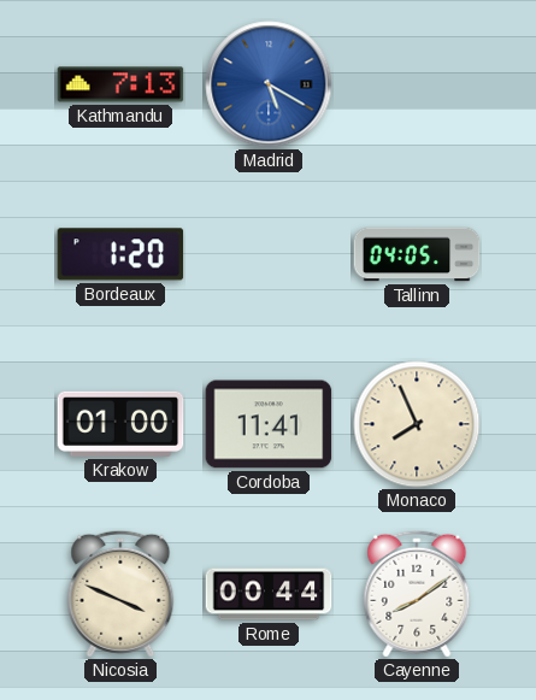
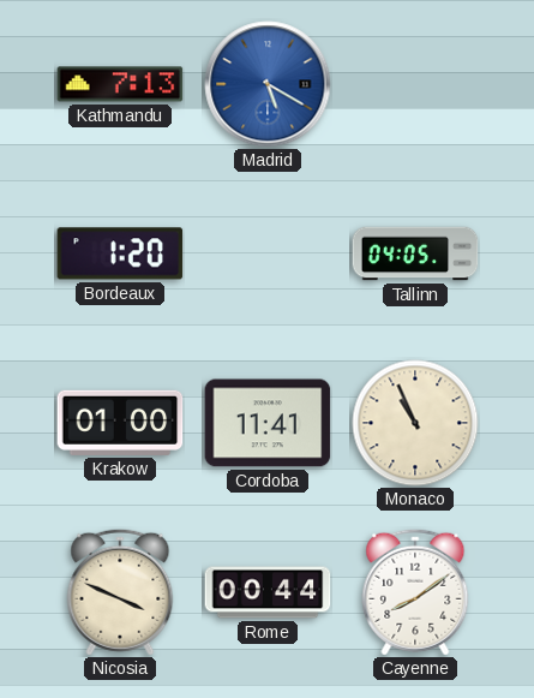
Monaco: 7:56 -> 10:56 (415, 423)
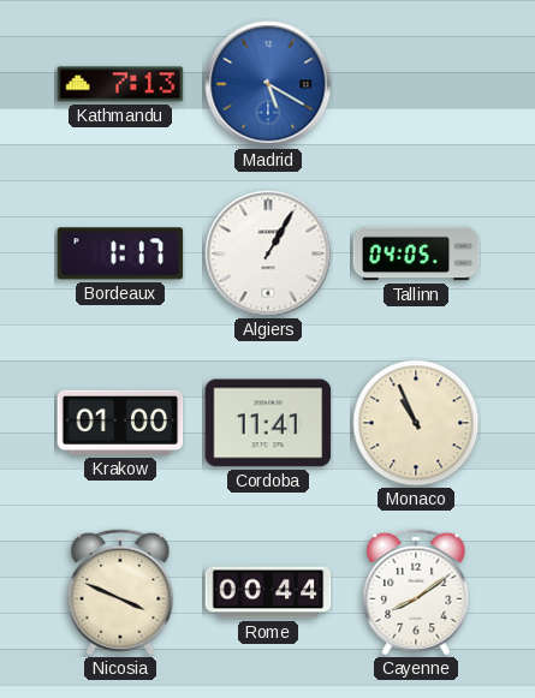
Bordeaux: 1:20 -> 1:17 (120, 253)
Algiers: none -> 1:05 (268, 253)
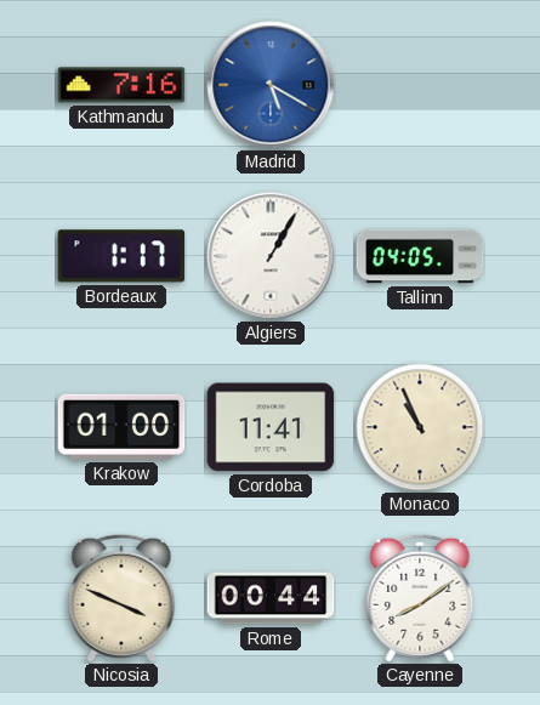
Kathmandu: 7:13 -> 7:16 (121, 85)
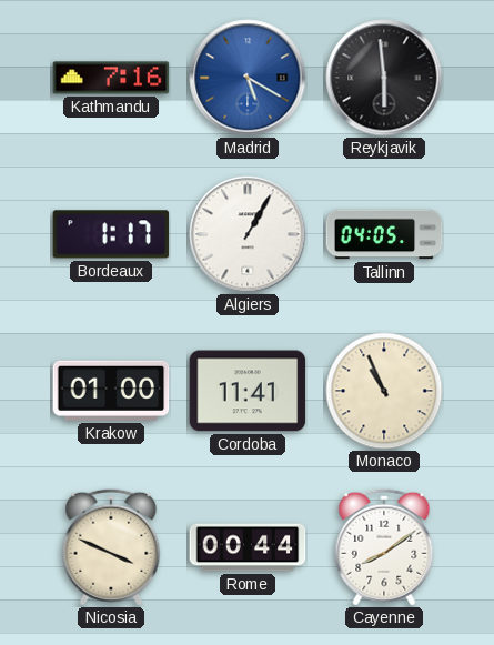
Reykjavik: none -> 5:59 (384, 78)
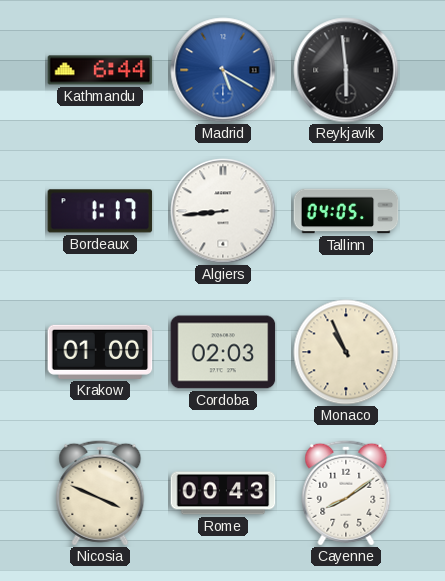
Kathmandu: 7:16 -> 6:44 (100, 70)
Algiers: 1:05 -> 8:44 (223, 211)
Cordoba: 11:41 -> 02:03 (223, 352)
Rome: 00:44 -> 00:43 (223, 493)
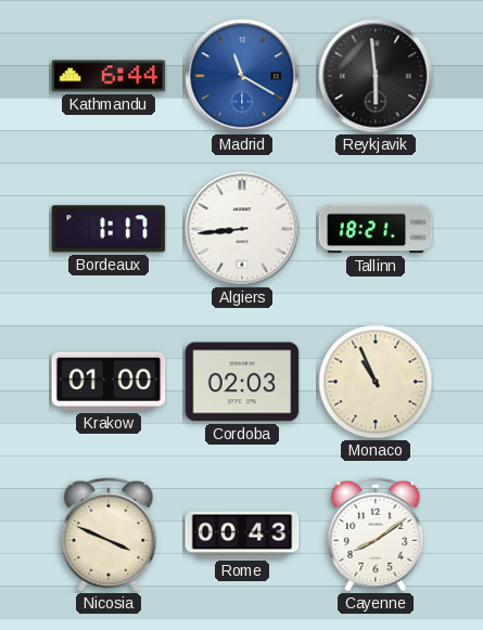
Madrid: 5:20 -> 11:20 (242, 76)
Tallinn: 04:05 -> 18:21 (376, 229)
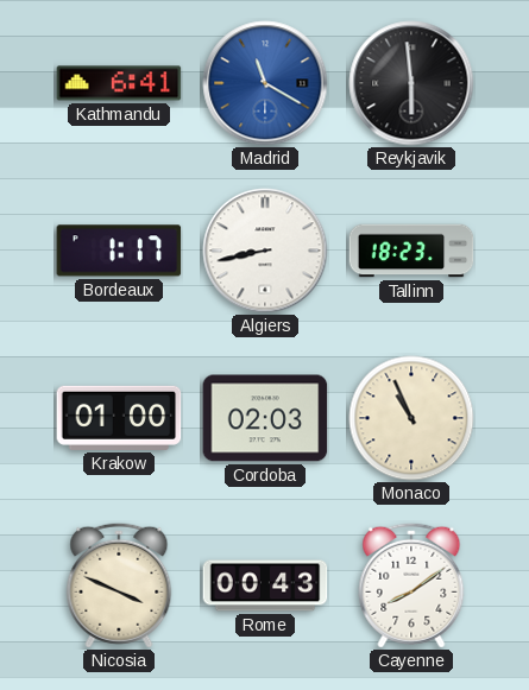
Kathmandu: 6:44 -> 6:41 (119, 83)
Algiers: 8:44 -> 8:43 (265, 251)
Tallinn: 18:21 -> 18:23 (411, 251)
